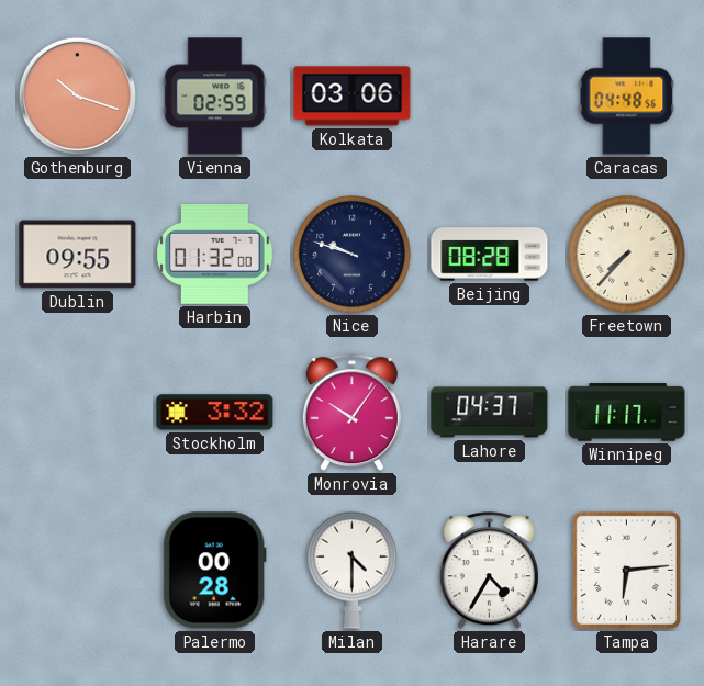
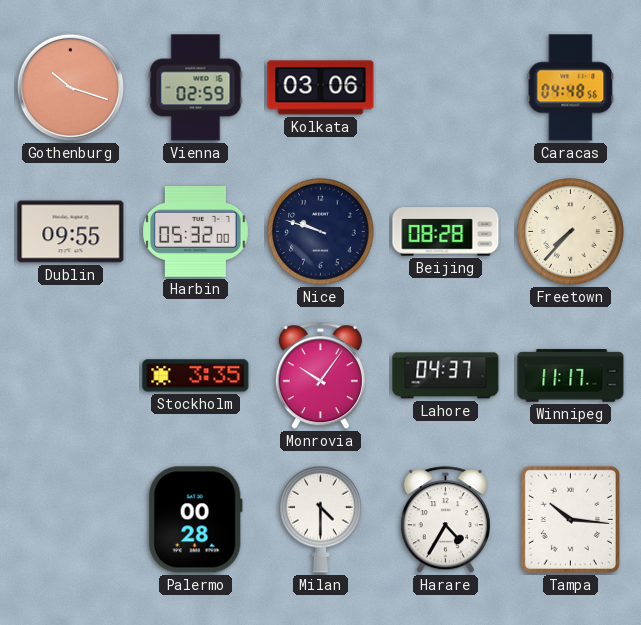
Harbin: 01:32 -> 05:32 (196, 232)
Stockholm: 3:32 -> 3:35 (196, 376)
Tampa: 6:14 -> 10:16 (570, 519)
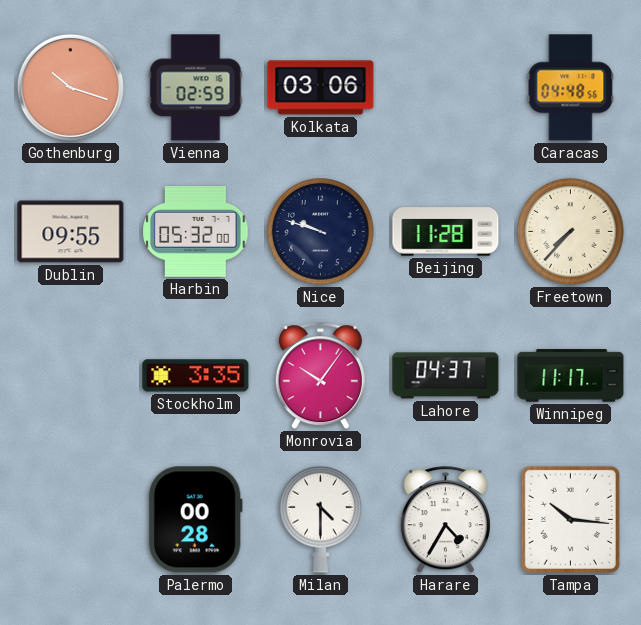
Beijing: 08:28 -> 11:28 (446, 232)
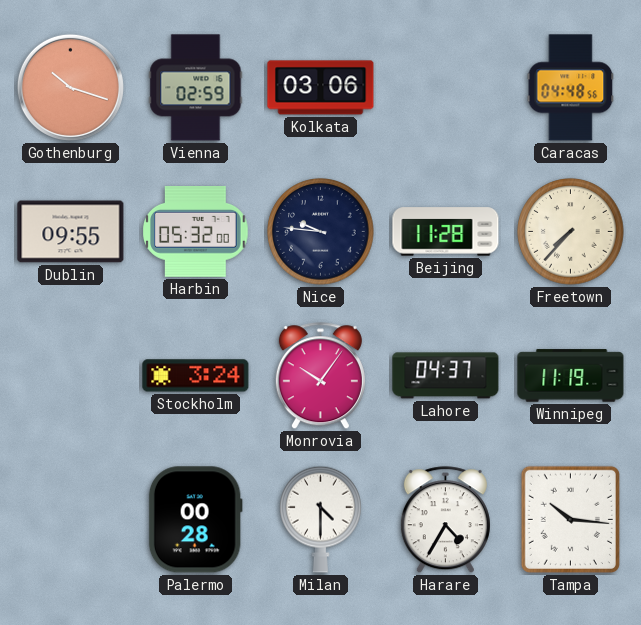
Nice: 9:48 -> 9:46 (321, 232)
Stockholm: 3:35 -> 3:24 (196, 376)
Winnipeg: 11:17 -> 11:19 (571, 376)
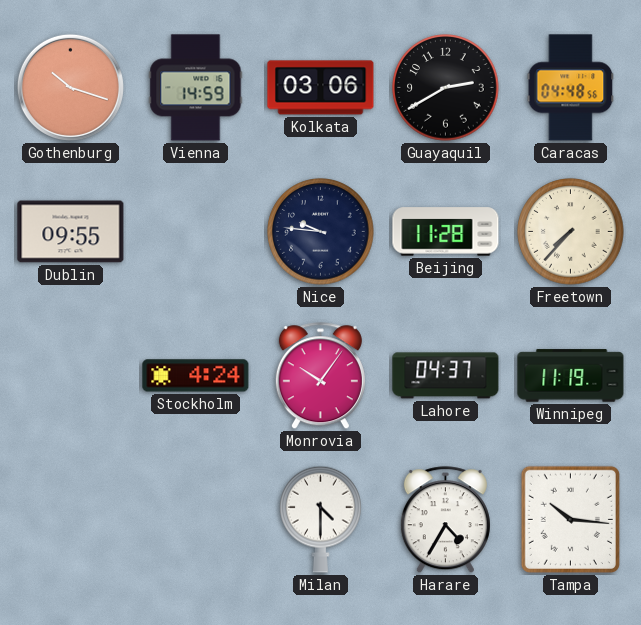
Vienna: 02:59 -> 14:59 (196, 88)
Guayaquil: none -> 2:40 (446, 88)
Harbin: 05:32 -> none (196, 232)
Stockholm: 3:24 -> 4:24 (196, 376)
Palermo: 00:28 -> none (195, 520)
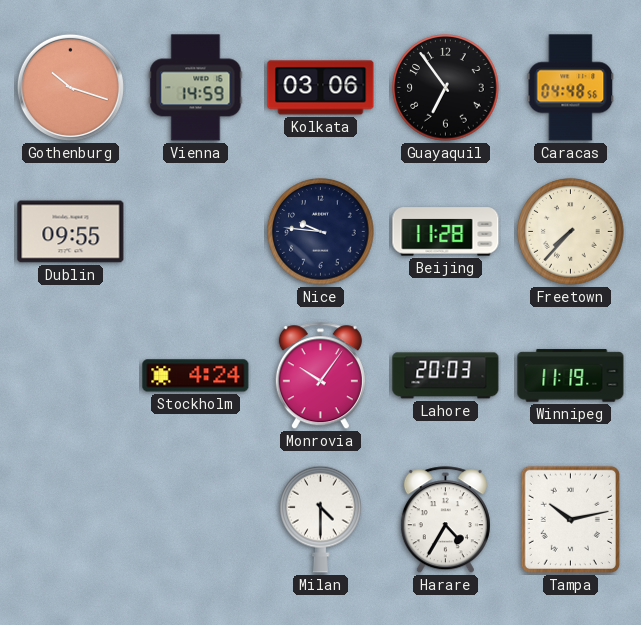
Guayaquil: 2:40 -> 6:54 (446, 88)
Lahore: 04:37 -> 20:03 (446, 376)
Tampa: 10:16 -> 10:13 (570, 519)
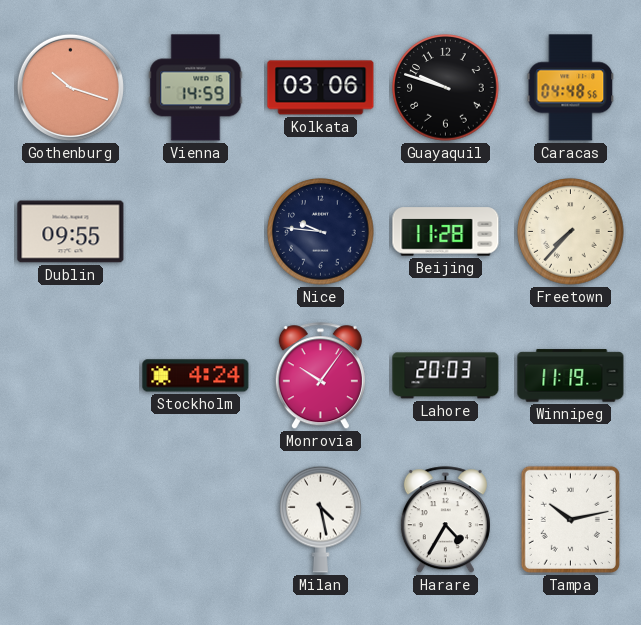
Guayaquil: 6:54 -> 9:48 (446, 88)
Milan: 4:30 -> 4:28 (321, 519)
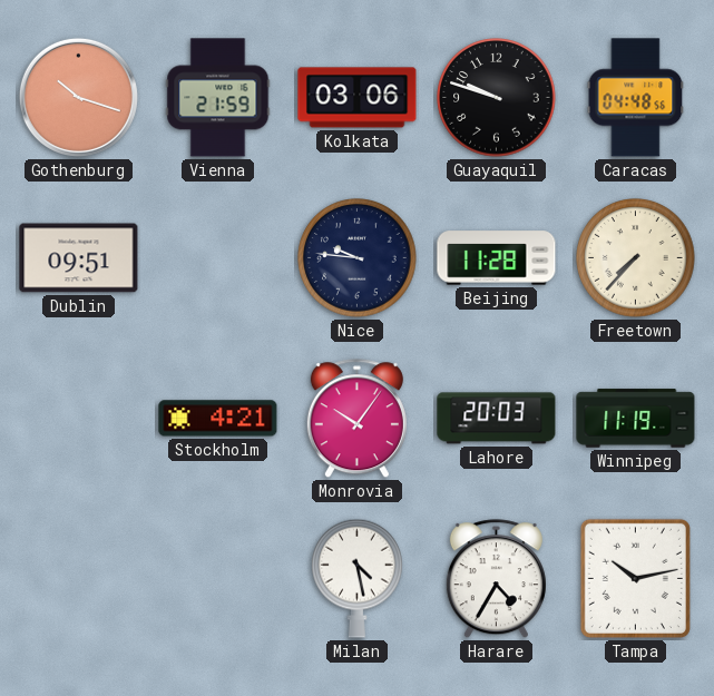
Vienna: 14:59 -> 21:59 (218, 98)
Dublin: 09:55 -> 09:51 (79, 258)
Stockholm: 4:24 -> 4:21 (218, 419)
